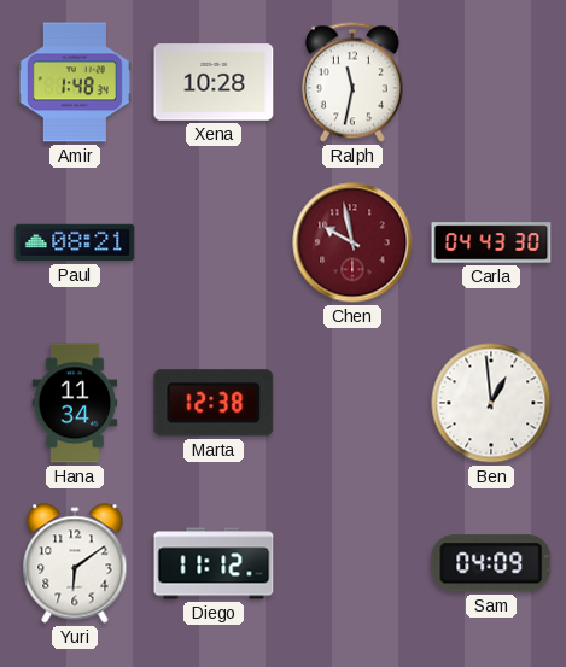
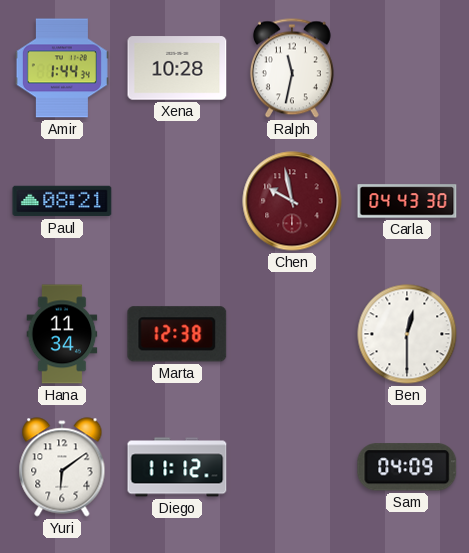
Amir: 1:48 -> 1:44 (62, 68)
Ben: 12:59 -> 12:30 (407, 334)
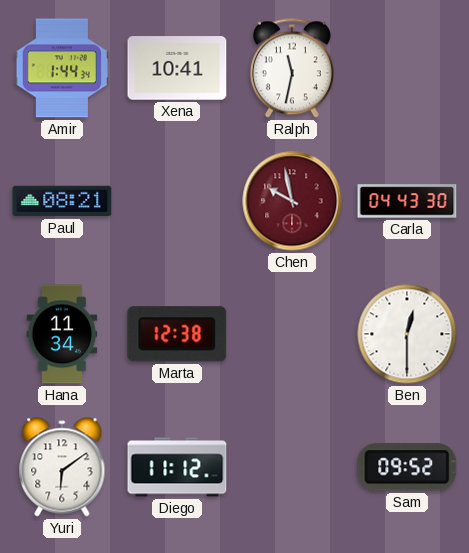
Xena: 10:28 -> 10:41 (177, 68)
Sam: 04:09 -> 09:52 (407, 467)
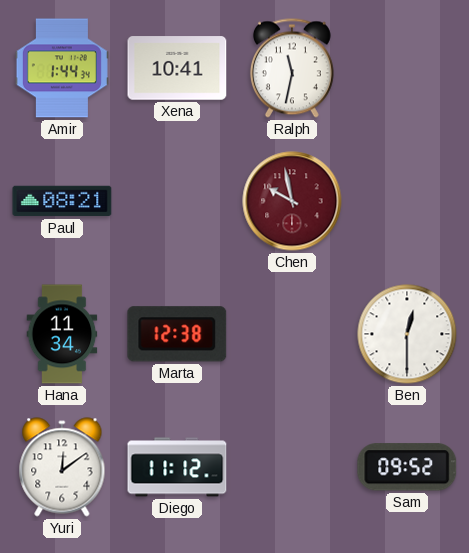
Carla: 04:43 -> none (407, 201)
Yuri: 6:09 -> 12:09 (62, 467)
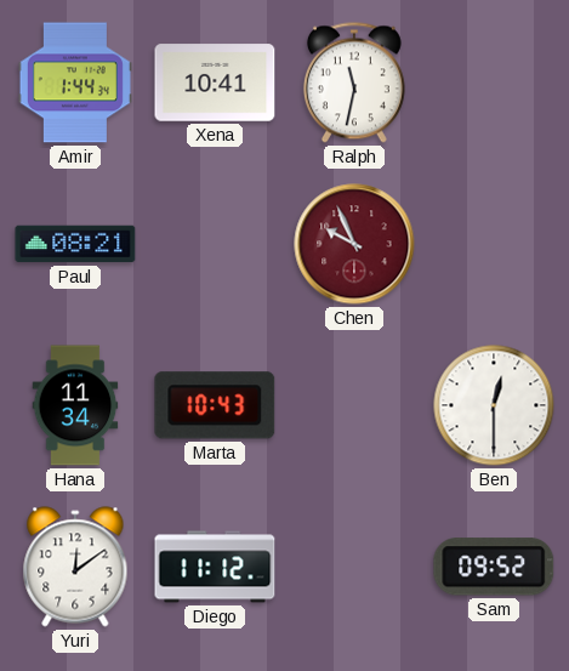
Chen: 9:58 -> 9:56 (354, 244)
Marta: 12:38 -> 10:43 (215, 405)
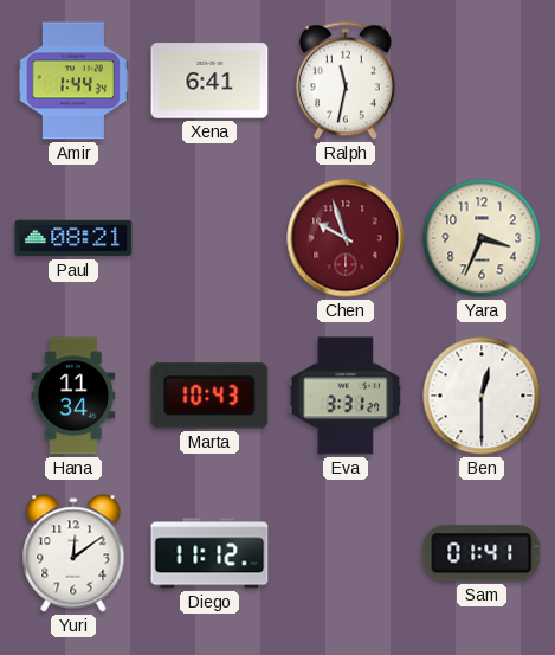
Xena: 10:41 -> 6:41 (209, 81)
Chen: 9:56 -> 9:57 (346, 238)
Yara: none -> 3:34 (482, 238)
Eva: none -> 3:31 (346, 396)
Sam: 09:52 -> 01:41 (482, 553)
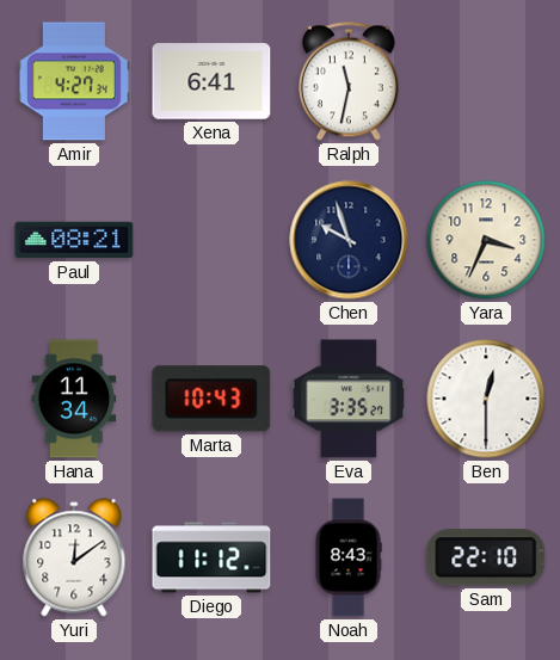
Amir: 1:44 -> 4:27 (74, 81)
Chen dial: burgundy -> navy (349, 240)
Eva: 3:31 -> 3:35 (349, 399)
Noah: none -> 8:43 (349, 557)
Sam: 01:41 -> 22:10 (486, 557)
